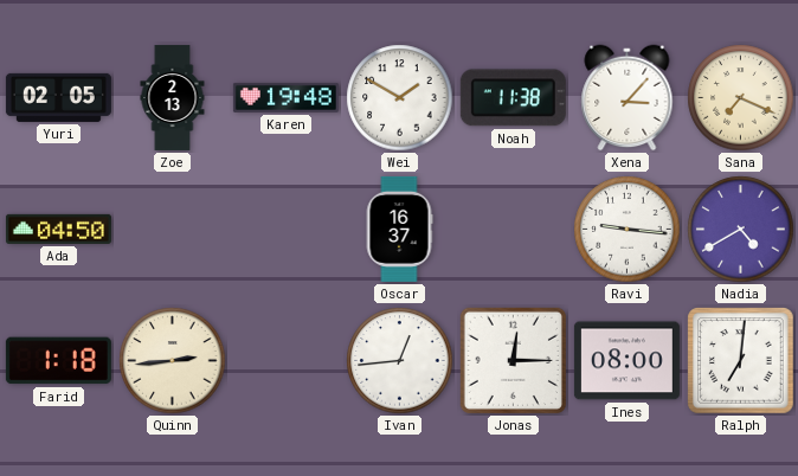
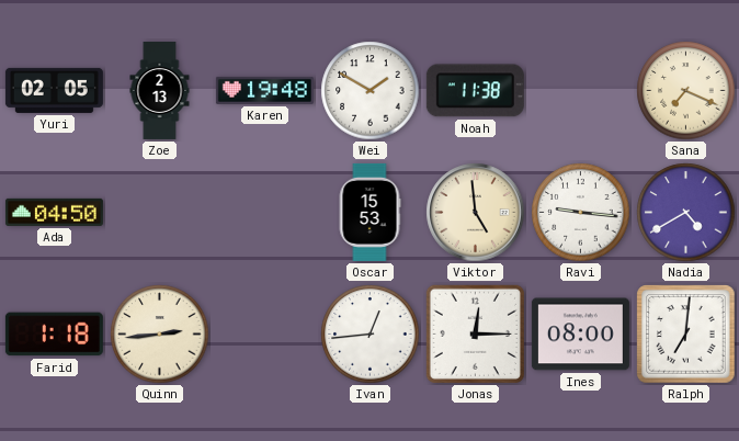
Xena: 3:07 -> none (628, 98)
Oscar: 16:37 -> 15:53 (369, 212)
Viktor: none -> 4:59 (476, 213)
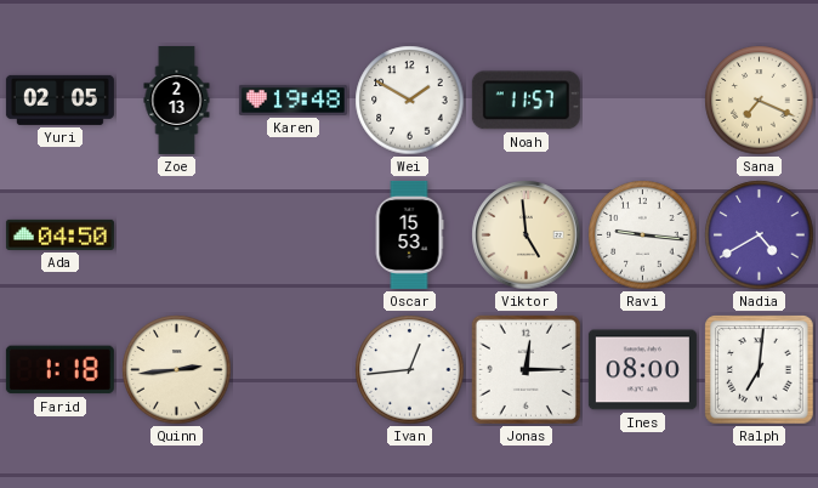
Noah: 11:38 -> 11:57 (526, 101)
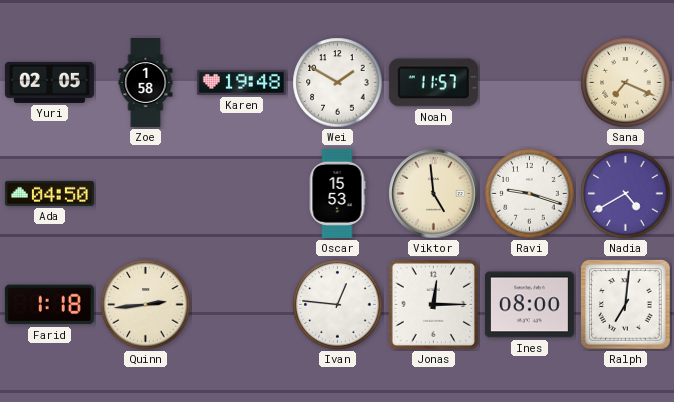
Zoe: 2:13 -> 1:58 (146, 82)
Ravi: 9:16 -> 9:18 (530, 194)
Ivan: 12:44 -> 12:46 (338, 305)
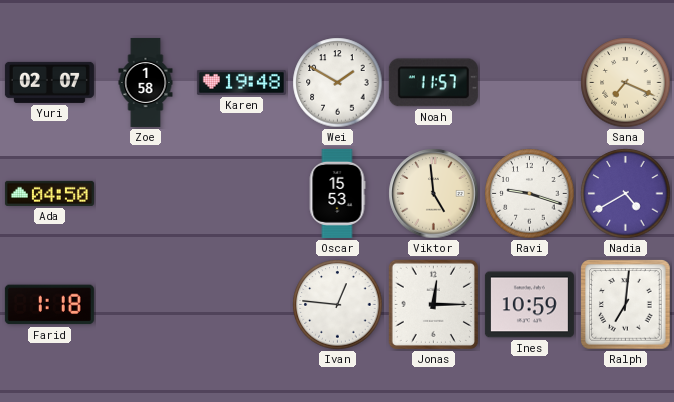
Yuri: 02:05 -> 02:07 (49, 82)
Quinn: 2:44 -> none (146, 305)
Ines: 08:00 -> 10:59 (529, 305)
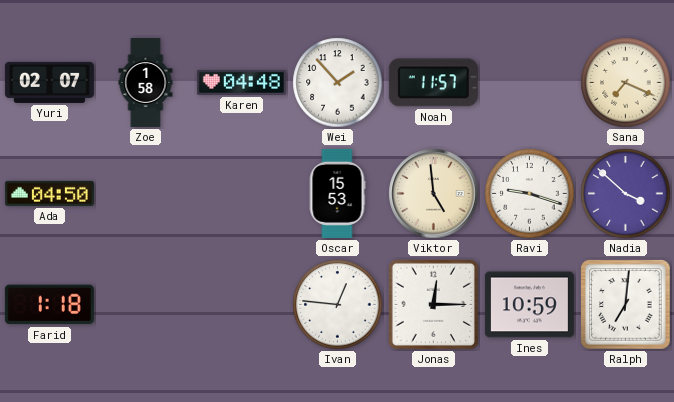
Karen: 19:48 -> 04:48 (241, 82)
Wei: 1:50 -> 1:53 (338, 83)
Nadia: 4:40 -> 3:52 (626, 194)
